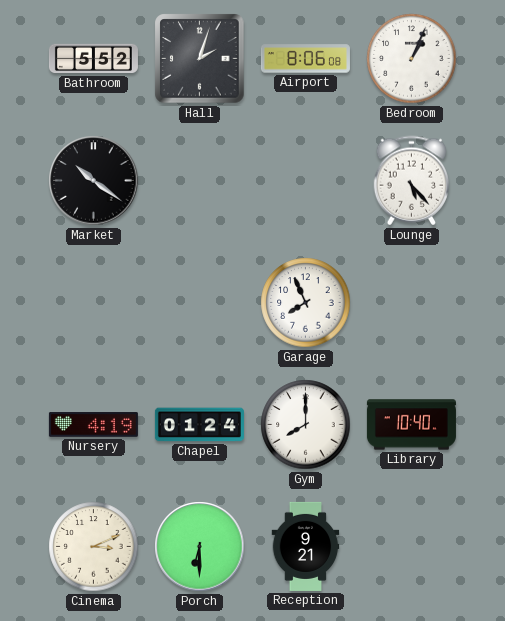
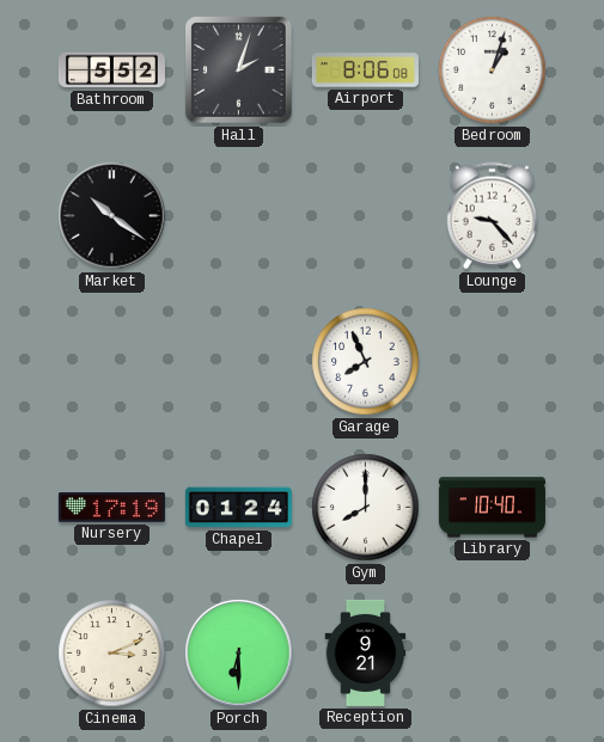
Bedroom: 1:04 -> 1:03 (493, 70)
Lounge: 5:23 -> 9:23 (493, 216)
Nursery: 4:19 -> 17:19 (111, 508)
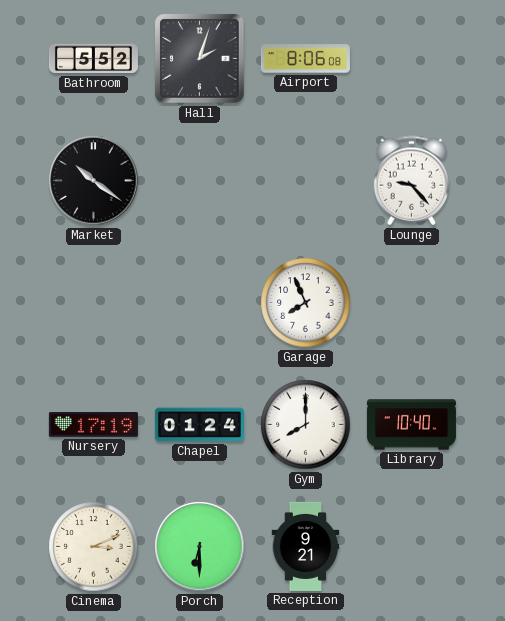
Bedroom: 1:03 -> none (493, 70)
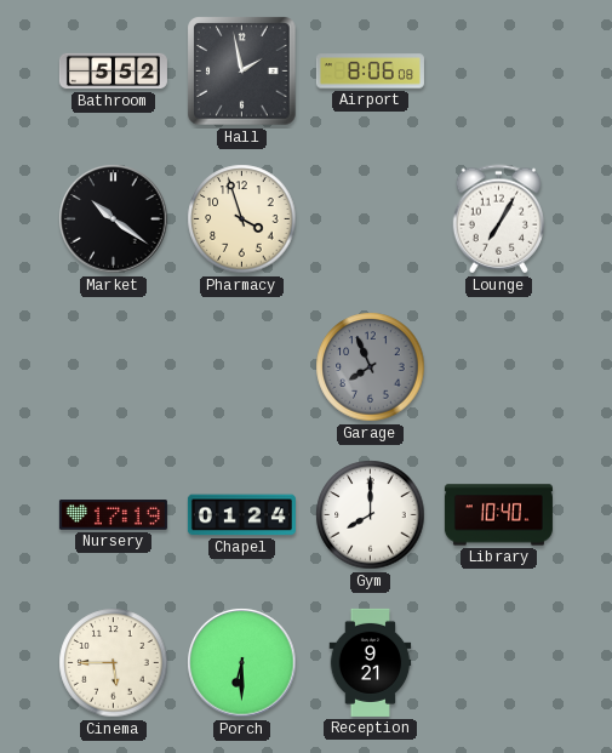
Hall: 2:03 -> 1:58 (242, 72)
Pharmacy: none -> 3:57 (242, 219)
Lounge: 9:23 -> 7:05 (499, 219)
Garage dial: white -> grey (371, 367)
Cinema: 3:11 -> 5:45 (114, 663)
